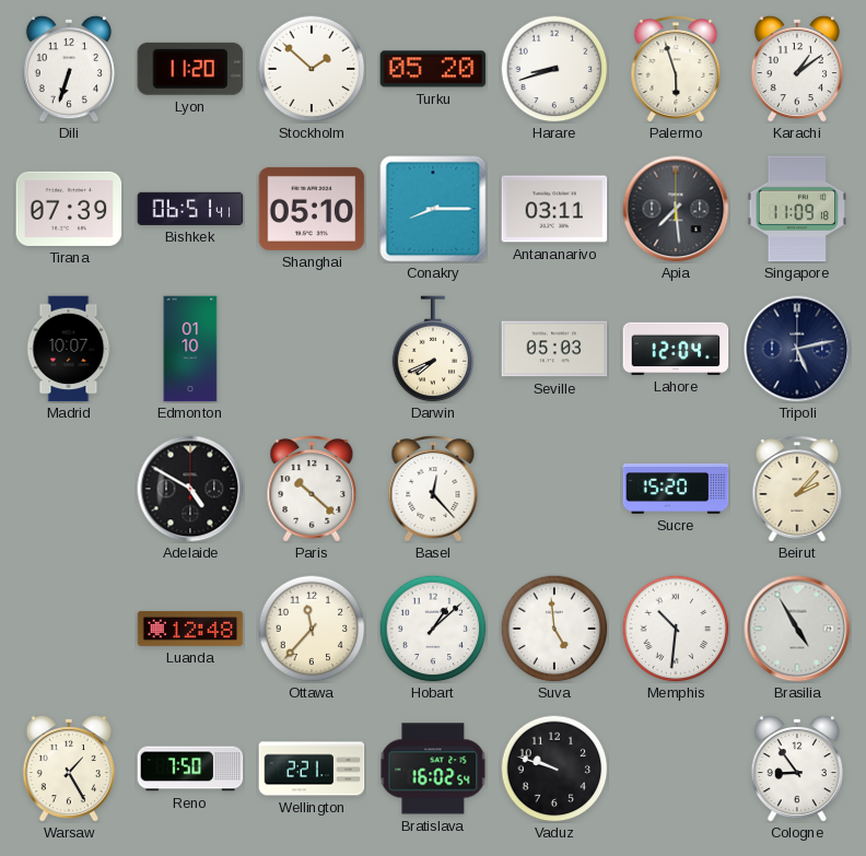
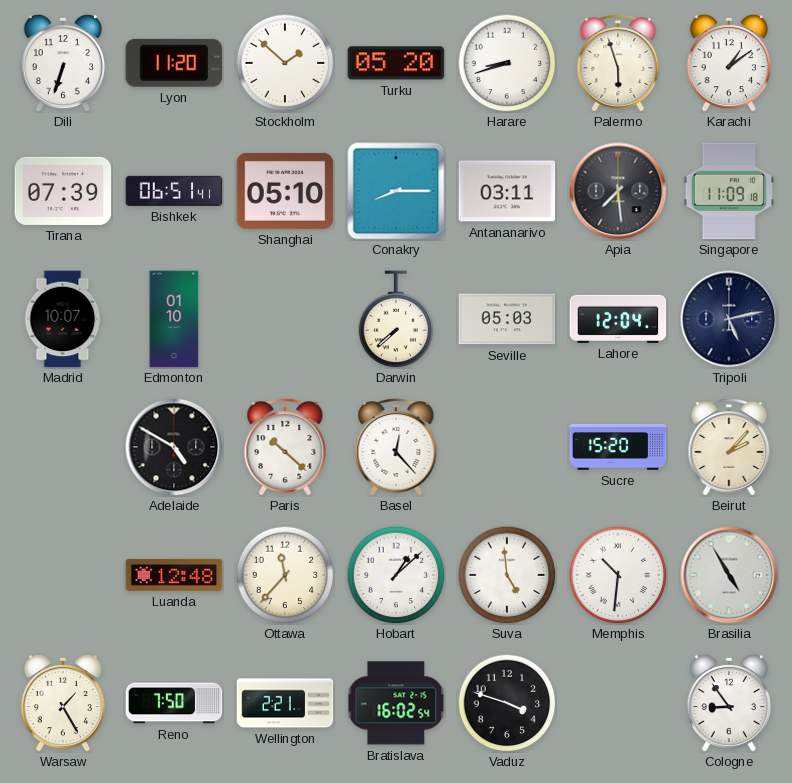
Darwin: 7:41 -> 7:38 (396, 319)
Vaduz: 9:48 -> 3:48 (507, 703)
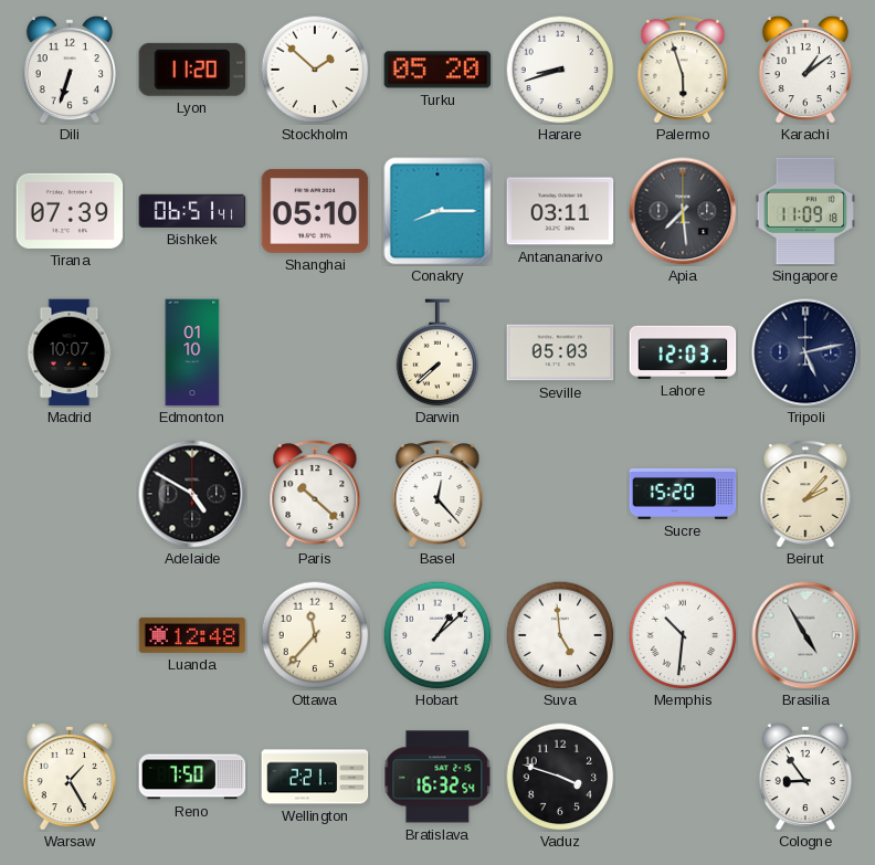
Lahore: 12:04 -> 12:03 (683, 352)
Bratislava: 16:02 -> 16:32 (438, 777)
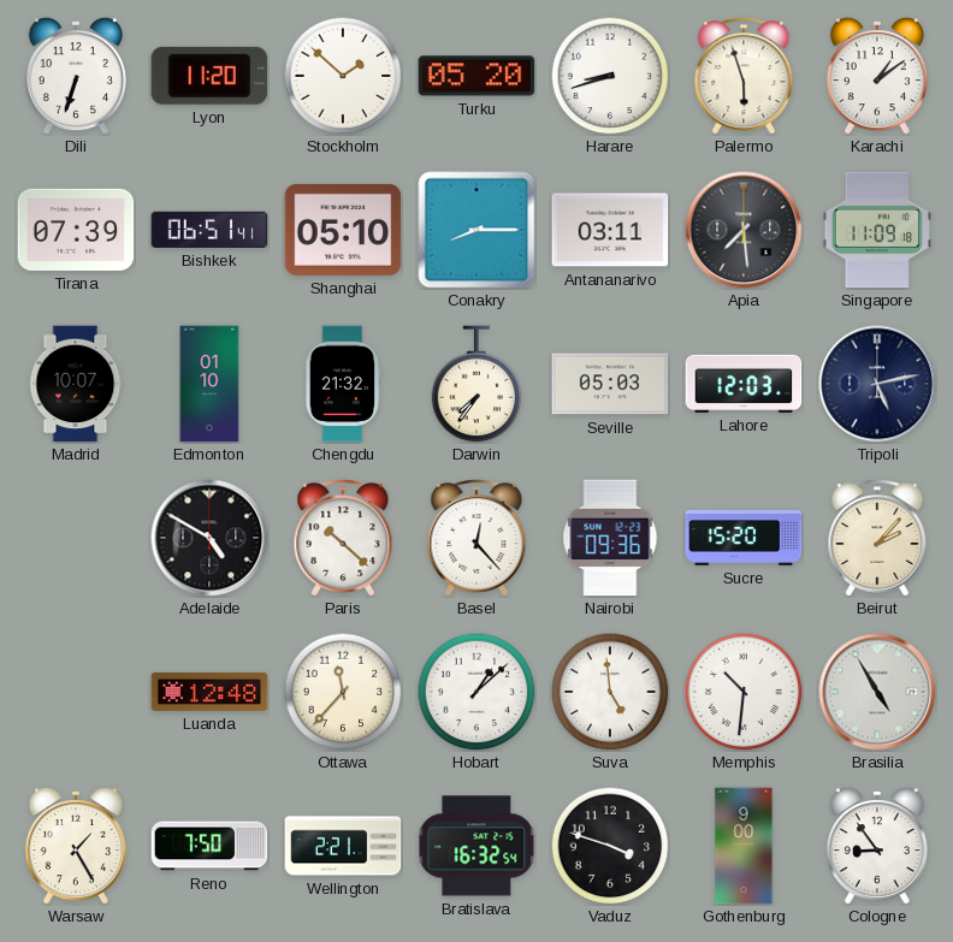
Chengdu: none -> 21:32 (343, 384)
Darwin: 7:38 -> 7:36 (476, 384)
Nairobi: none -> 09:36 (610, 538)
Gothenburg: none -> 9:00 (744, 846)
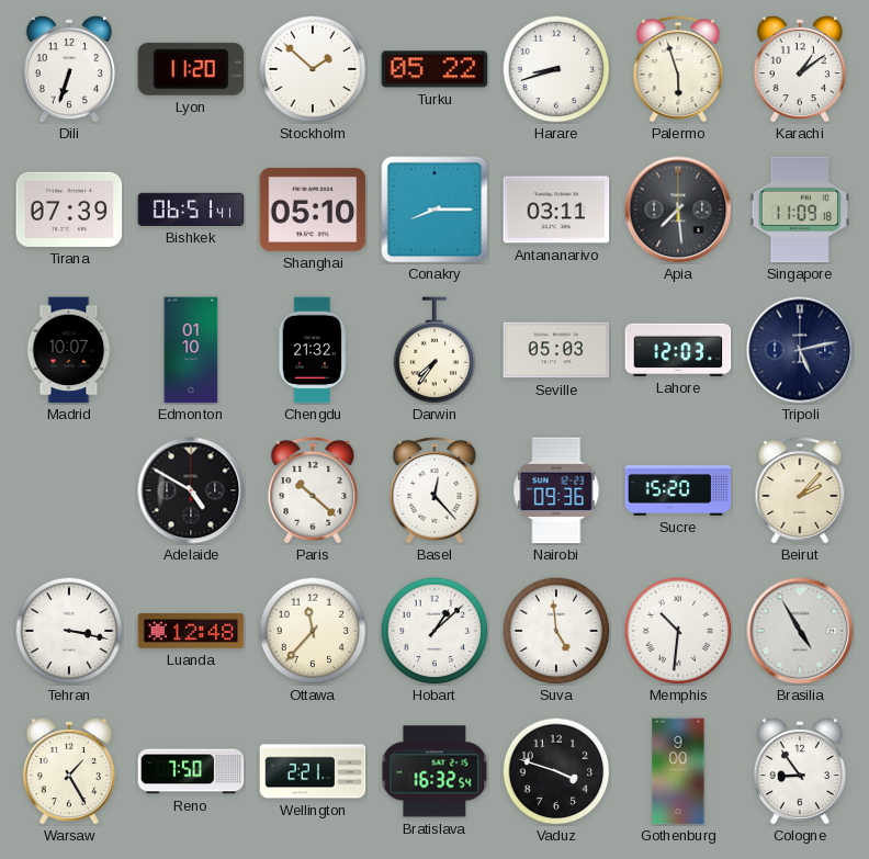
Turku: 05:20 -> 05:22 (435, 69)
Tehran: none -> 3:17 (69, 631)
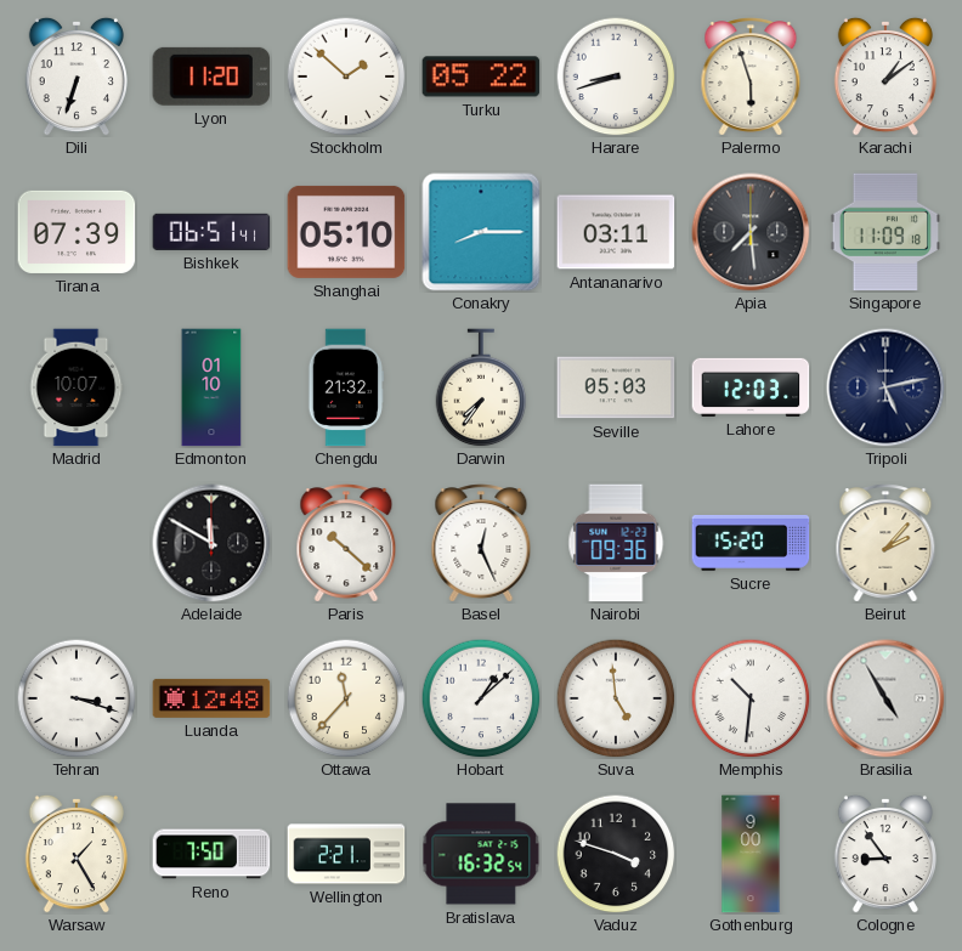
Adelaide: 4:50 -> 11:50 (211, 543)
Basel: 12:23 -> 12:26 (481, 543)
Tehran: 3:17 -> 3:18 (77, 698)
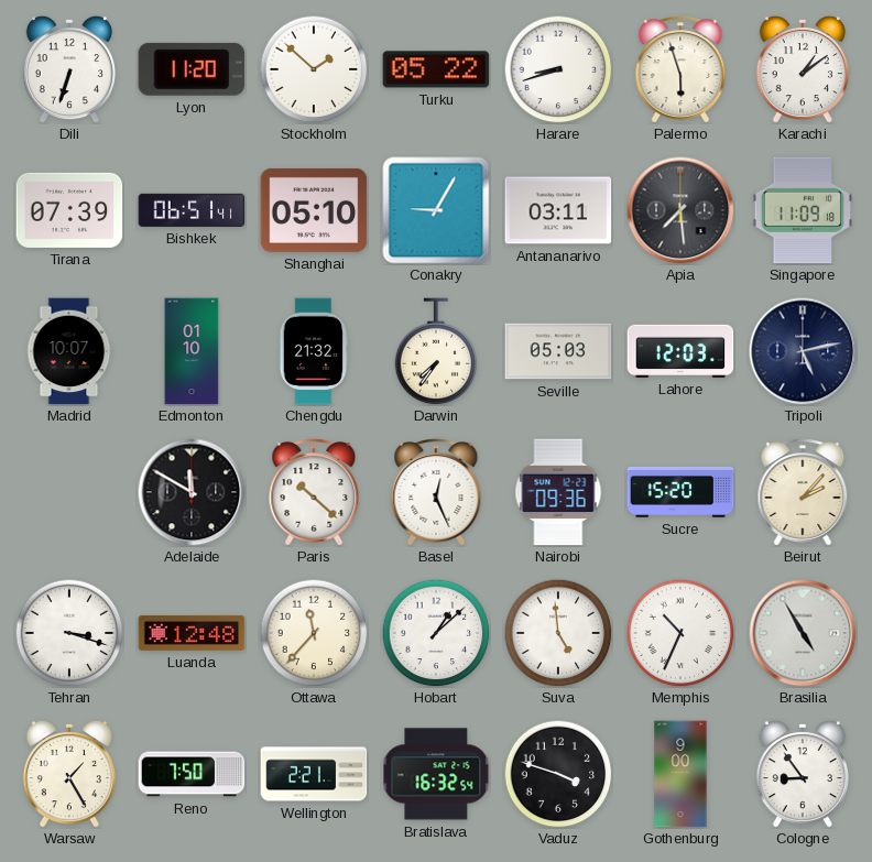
Conakry: 8:15 -> 9:05 (436, 210)
Memphis: 10:31 -> 10:34 (680, 633)
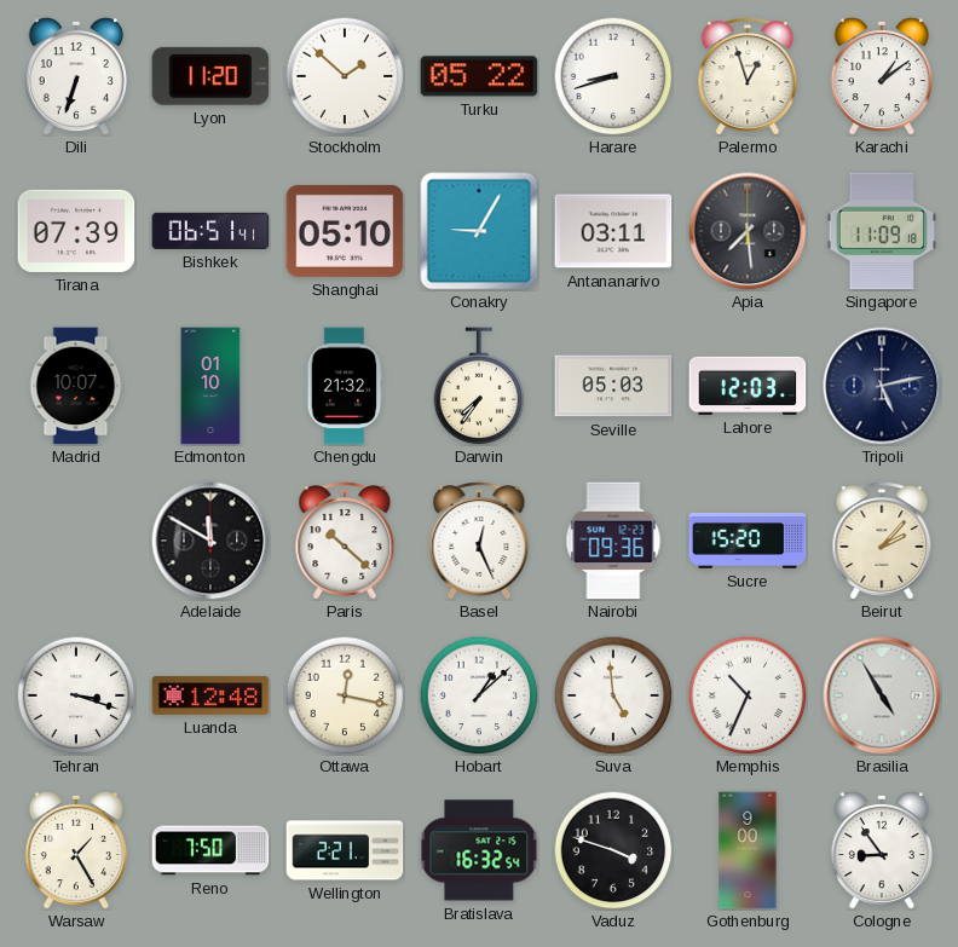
Palermo: 5:57 -> 12:57 (748, 76)
Ottawa: 11:37 -> 12:17 (345, 695)
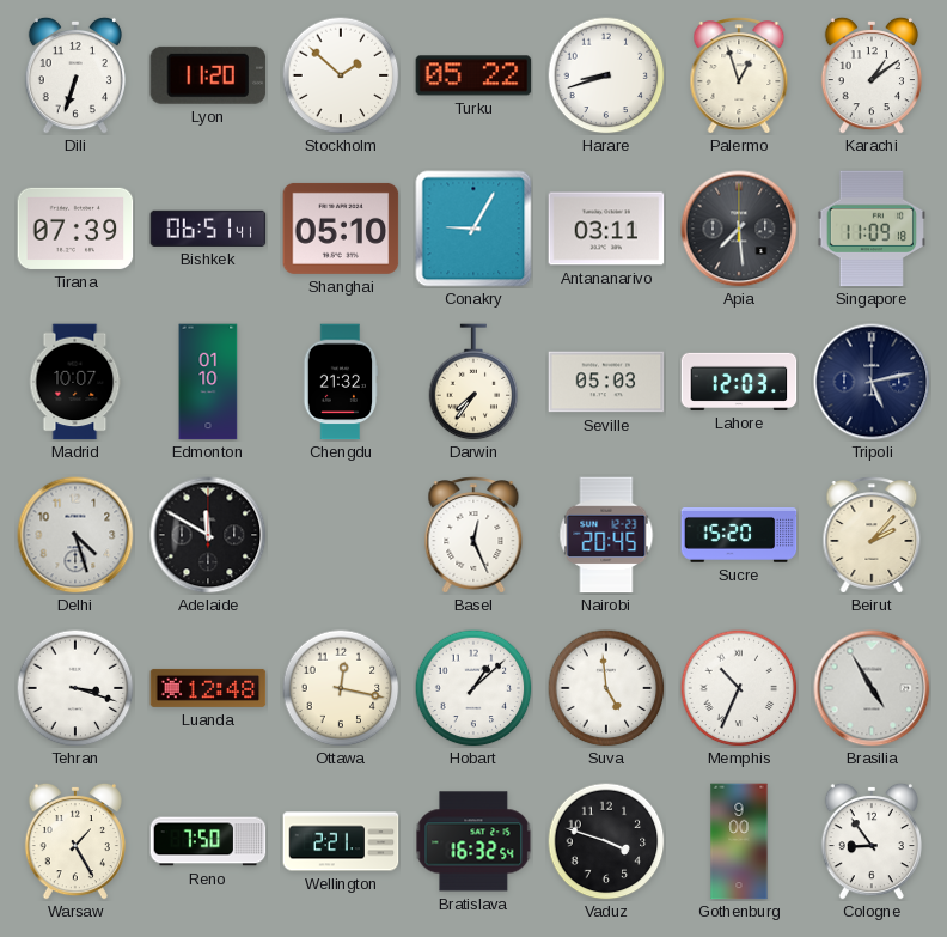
Delhi: none -> 4:27 (75, 535)
Paris: 10:22 -> none (345, 541)
Nairobi: 09:36 -> 20:45 (606, 535)
